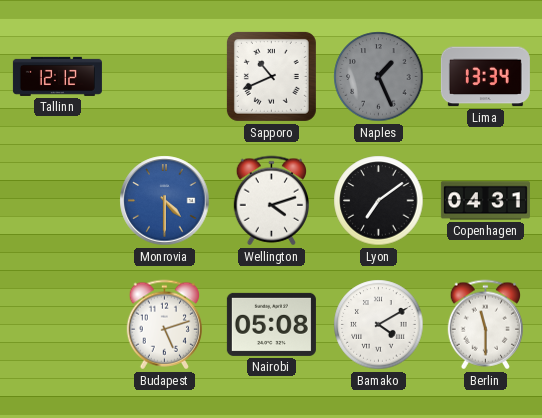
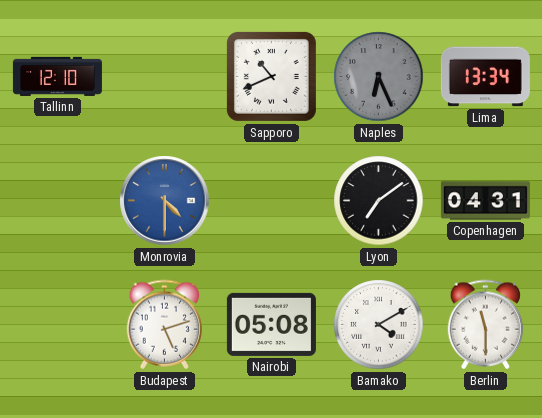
Tallinn: 12:12 -> 12:10 (57, 76)
Naples: 1:26 -> 6:26 (379, 77)
Wellington: 4:12 -> none (271, 201)
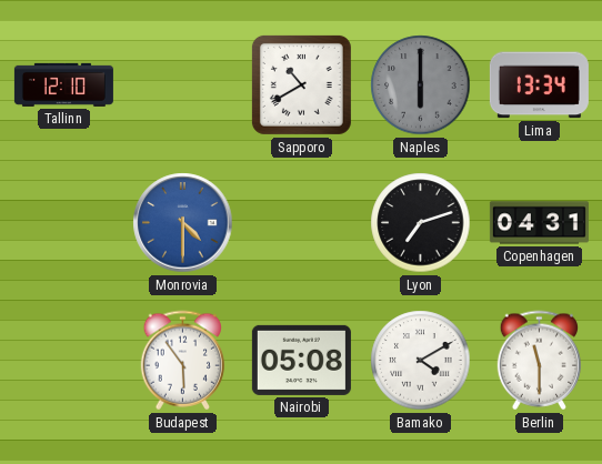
Sapporo: 10:41 -> 10:40 (301, 84)
Naples: 6:26 -> 6:00 (421, 85)
Lyon: 7:09 -> 7:12 (421, 223)
Budapest: 5:12 -> 5:54 (182, 361)
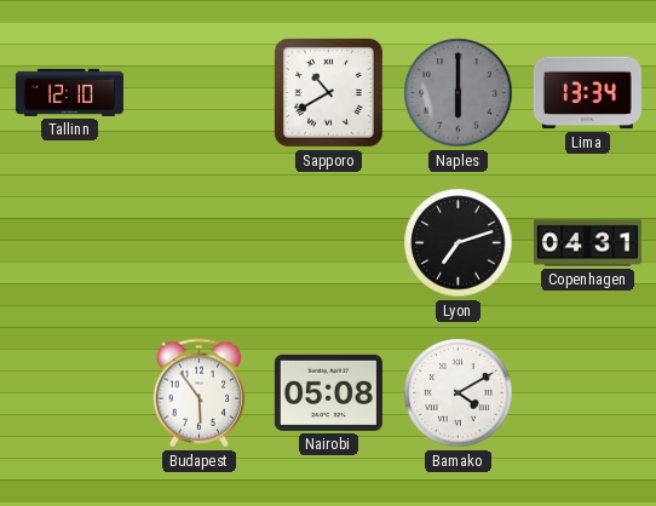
Monrovia: 4:30 -> none (183, 223)
Berlin: 11:30 -> none (539, 361)
